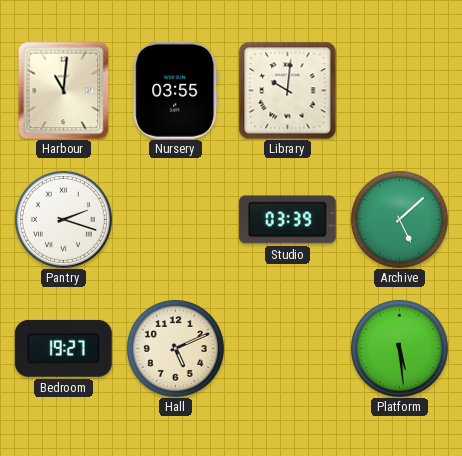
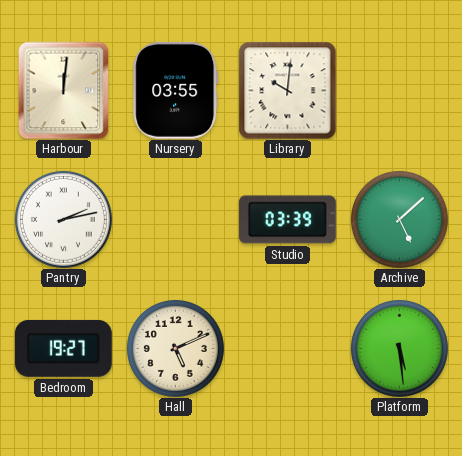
Harbour: 11:01 -> 12:01 (64, 90)
Pantry: 2:18 -> 2:13 (63, 219)
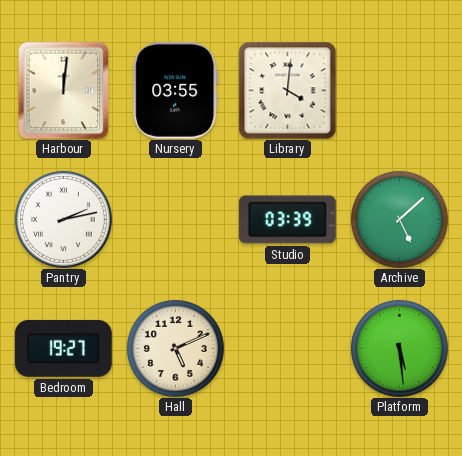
Library: 10:01 -> 4:01 (287, 90)
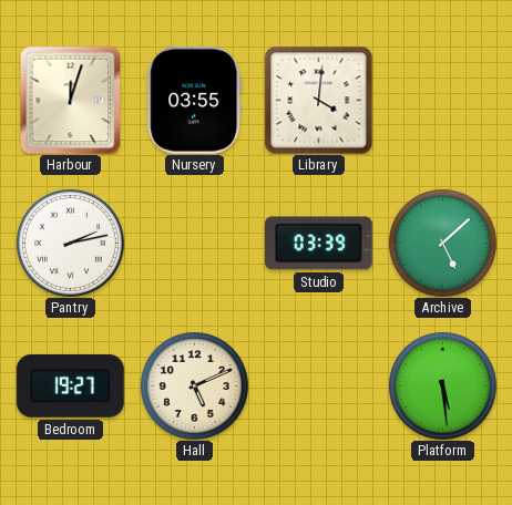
Harbour: 12:01 -> 12:03 (71, 100)
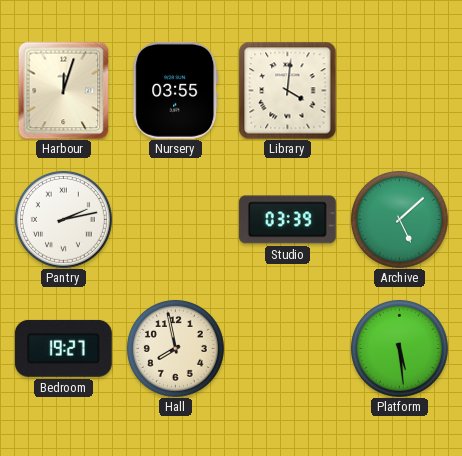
Hall: 5:11 -> 7:58 (175, 348)
